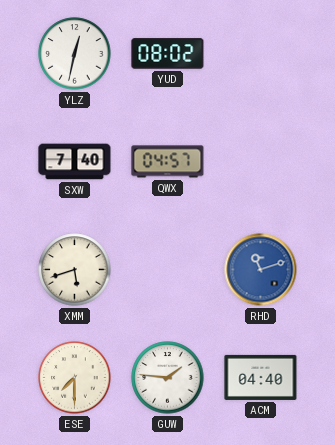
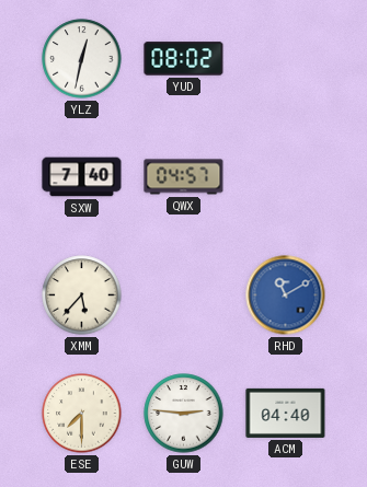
XMM: 5:42 -> 5:37 (82, 295)
RHD: 11:12 -> 11:10 (286, 295)
GUW: 1:46 -> 2:46 (184, 414)
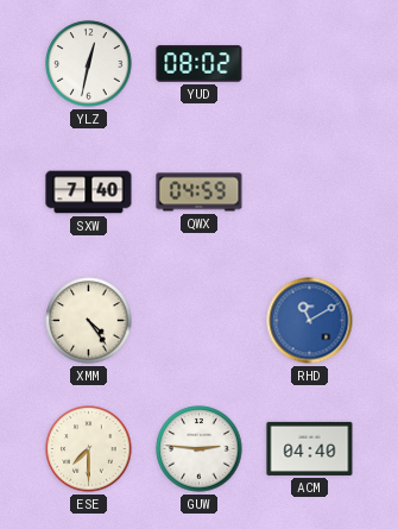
QWX: 04:57 -> 04:59 (200, 193)
XMM: 5:37 -> 4:24 (89, 321)
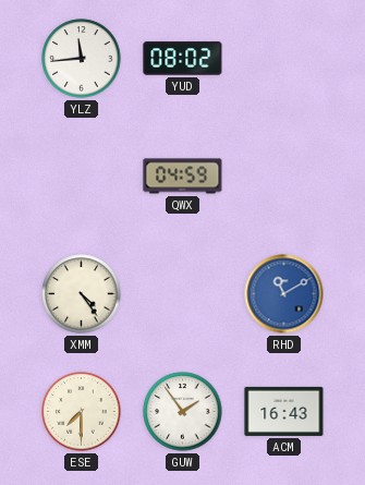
YLZ: 12:32 -> 11:44 (82, 59)
SXW: 7:40 -> none (89, 193)
GUW: 2:46 -> 1:54 (183, 412)
ACM: 04:40 -> 16:43 (284, 411)
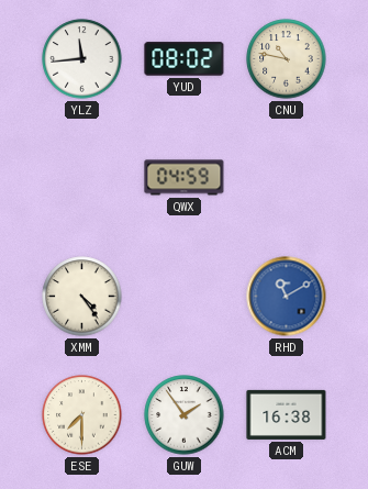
CNU: none -> 10:47 (287, 59)
ACM: 16:43 -> 16:38 (287, 414)
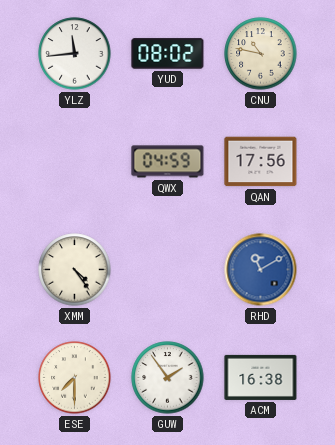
QAN: none -> 17:56 (261, 162)
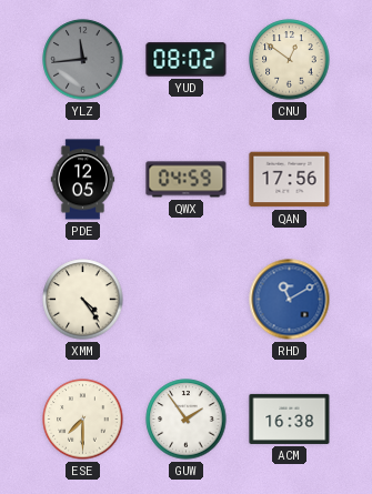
YLZ dial: white -> grey (83, 60)
CNU: 10:47 -> 12:51 (290, 60)
PDE: none -> 12:05 (83, 180)
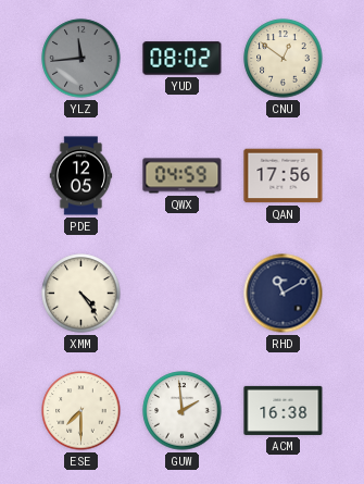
RHD dial: blue -> navy (284, 294)
GUW: 1:54 -> 1:59 (183, 411)
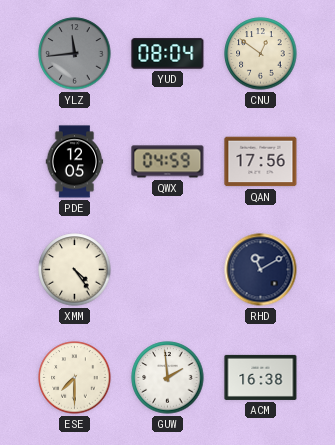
YUD: 08:02 -> 08:04 (168, 54)
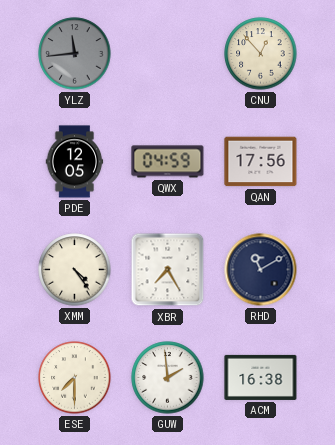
YUD: 08:04 -> none (168, 54)
CNU: 12:51 -> 12:53 (261, 54)
XBR: none -> 7:25 (168, 270)
